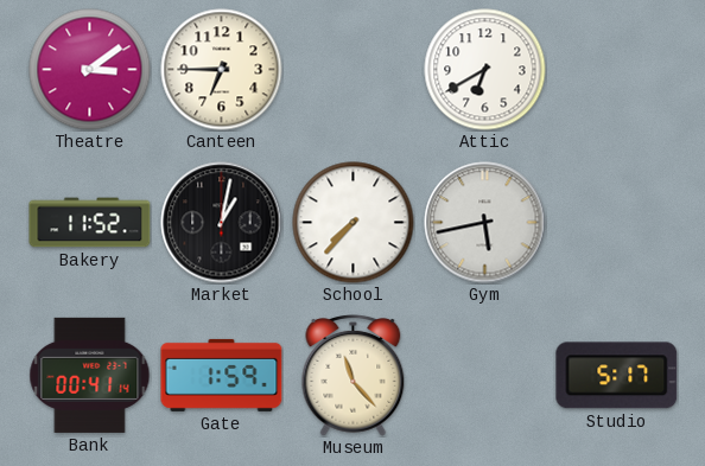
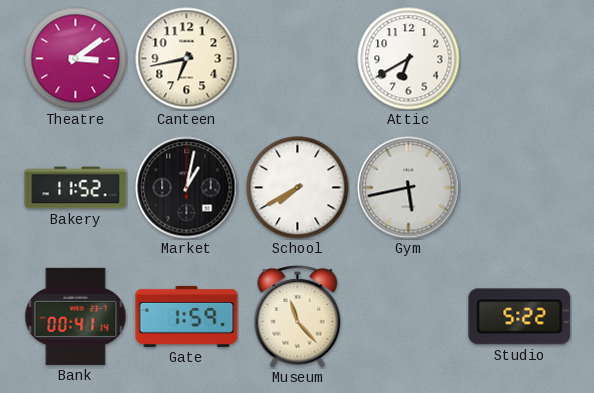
Canteen: 6:45 -> 6:43 (187, 59)
School: 7:37 -> 7:40 (298, 188)
Studio: 5:17 -> 5:22 (520, 317)
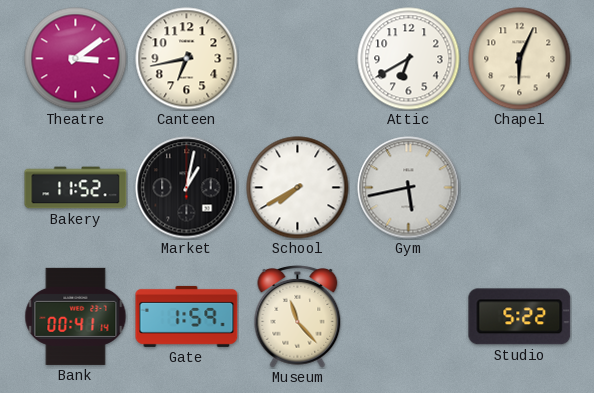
Chapel: none -> 6:04 (520, 59)
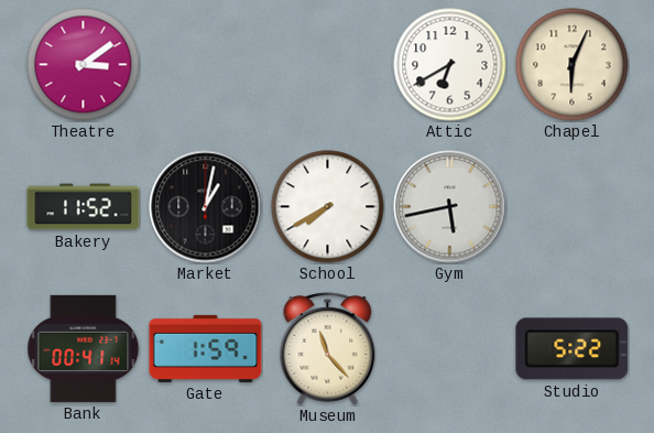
Canteen: 6:43 -> none (187, 59)
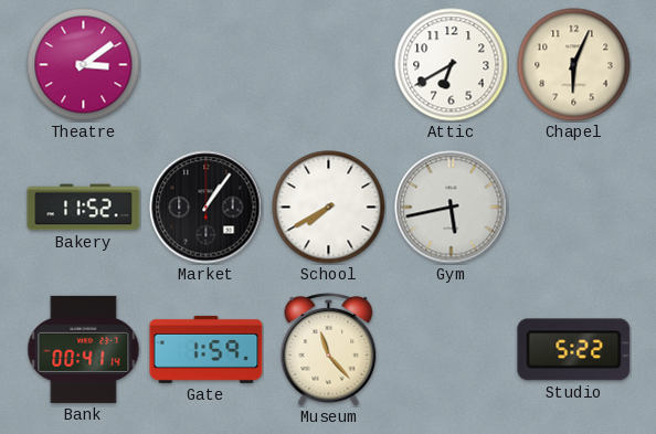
Market: 1:02 -> 1:06 (207, 208)
